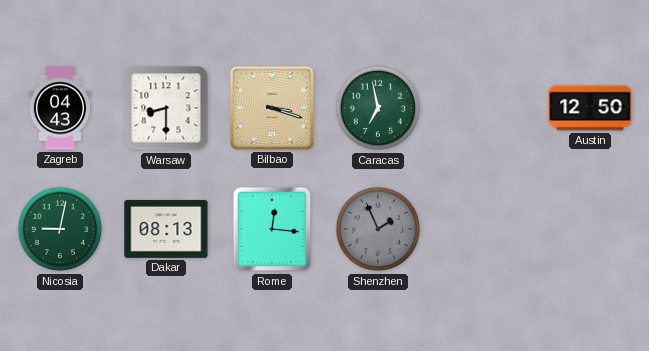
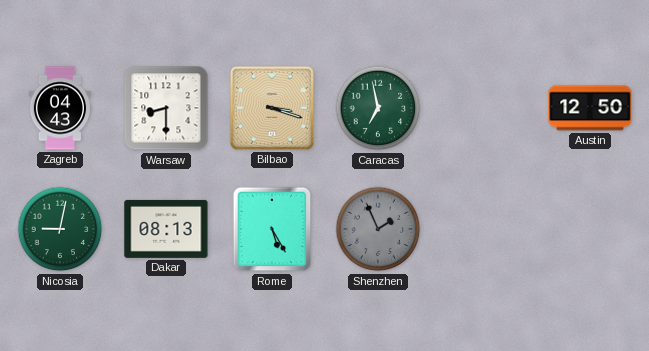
Rome: 12:16 -> 5:25 (272, 229)
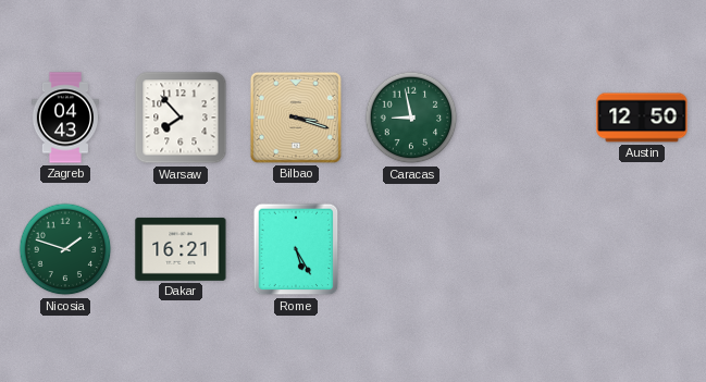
Warsaw: 8:30 -> 7:53 (181, 118)
Caracas: 6:58 -> 8:58 (411, 118)
Nicosia: 9:02 -> 1:48 (65, 249)
Dakar: 08:13 -> 16:21 (181, 249)
Shenzhen: 1:56 -> none (378, 229)
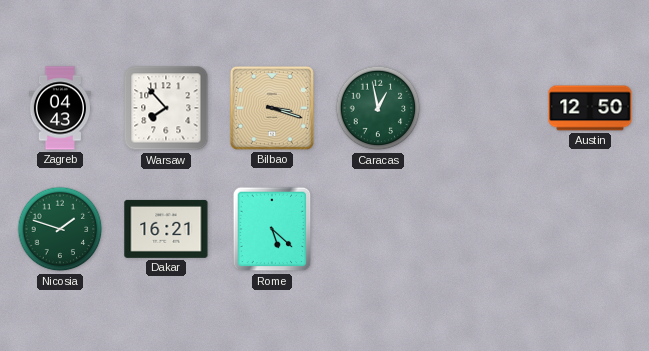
Caracas: 8:58 -> 12:58 (378, 108)
Rome: 5:25 -> 5:22 (272, 229)
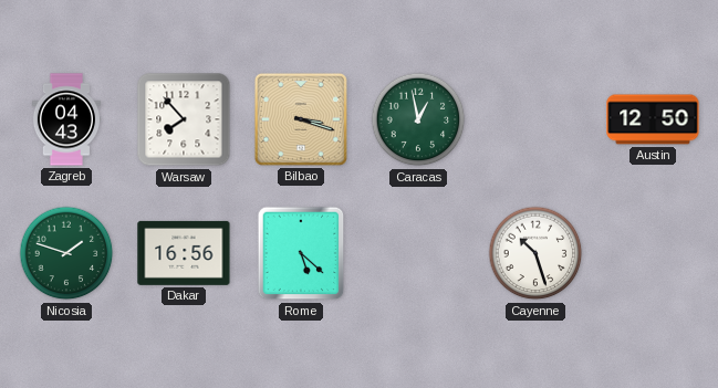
Dakar: 16:21 -> 16:56 (184, 253)
Cayenne: none -> 10:27 (535, 253)
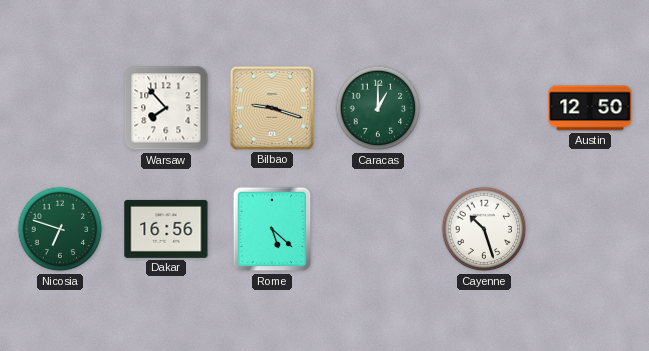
Zagreb: 04:43 -> none (65, 119)
Bilbao: 3:18 -> 9:18 (272, 108)
Caracas: 12:58 -> 1:00 (378, 108)
Nicosia: 1:48 -> 6:48 (60, 229)
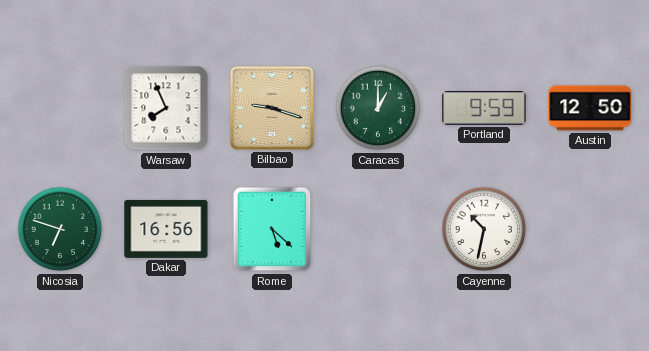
Warsaw: 7:53 -> 7:56 (166, 108)
Portland: none -> 9:59 (484, 108)
Cayenne: 10:27 -> 10:32 (484, 229)
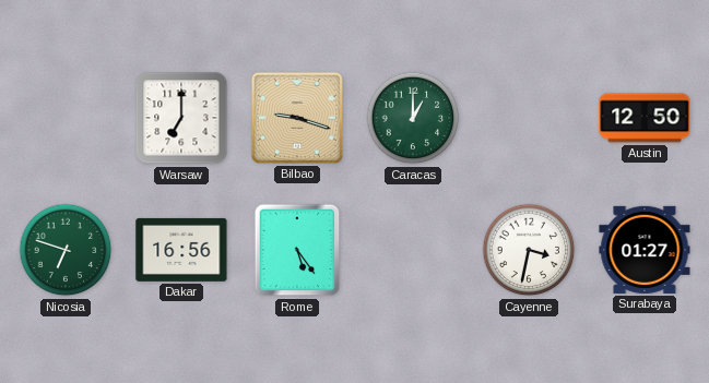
Warsaw: 7:56 -> 7:00 (181, 118)
Portland: 9:59 -> none (484, 108)
Rome: 5:22 -> 5:24 (297, 250)
Cayenne: 10:32 -> 3:32 (529, 250)
Surabaya: none -> 01:27 (645, 250)
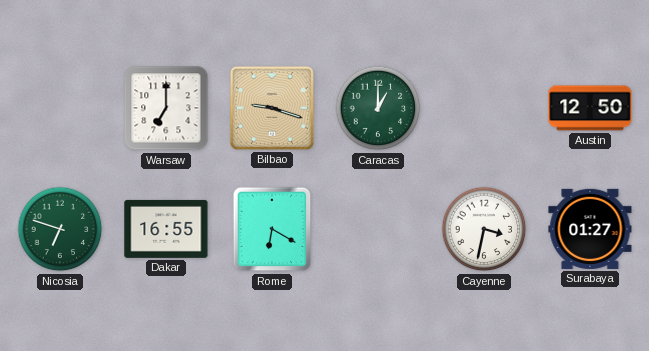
Dakar: 16:56 -> 16:55 (166, 229)
Rome: 5:24 -> 6:20 (272, 229)
